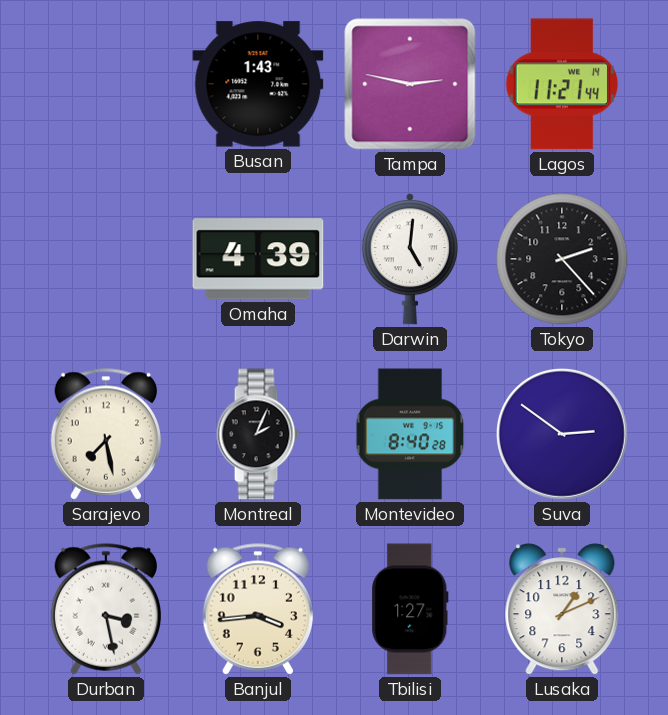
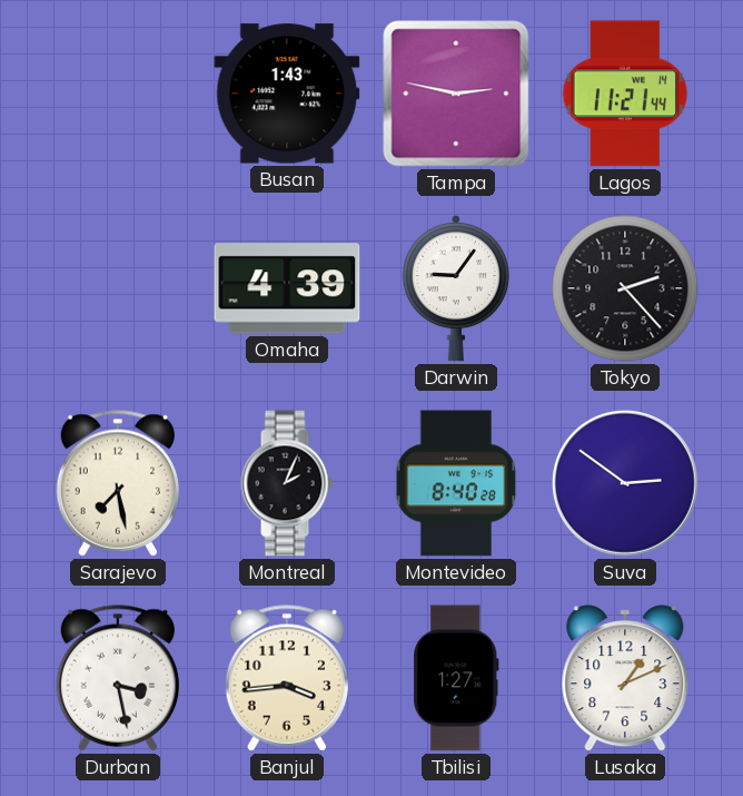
Darwin: 5:01 -> 9:06 (456, 288)
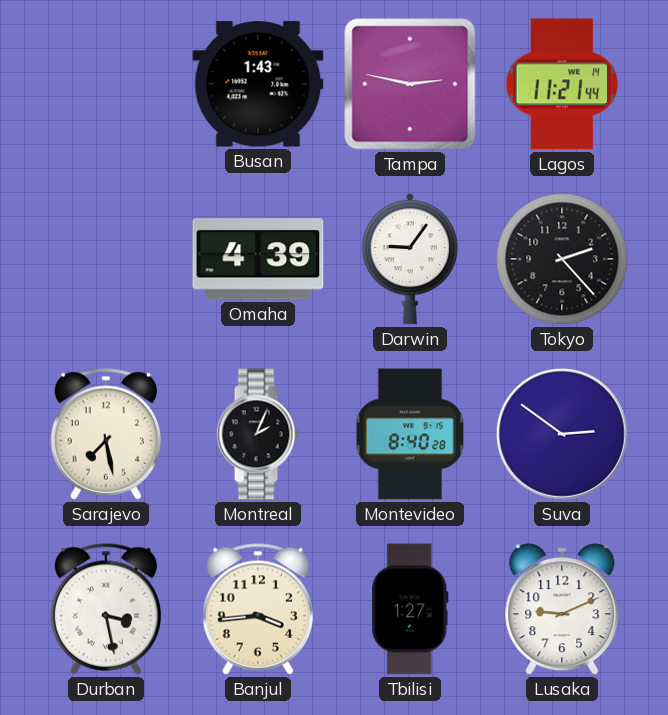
Lusaka: 1:11 -> 9:11 (562, 609)
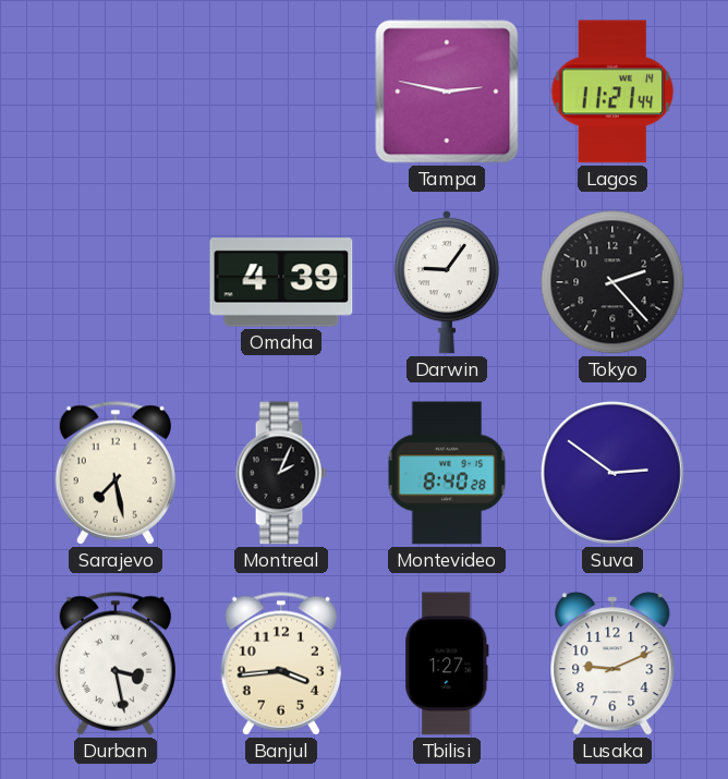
Busan: 1:43 -> none (258, 84)
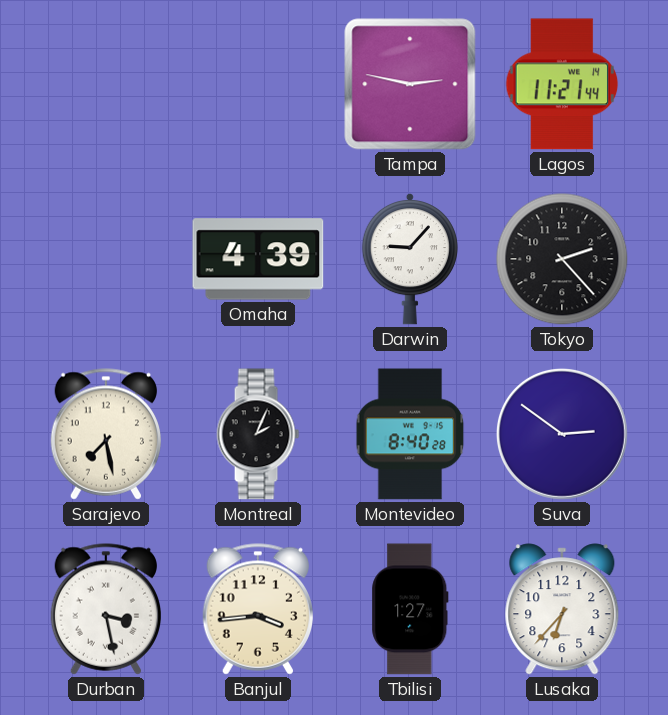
Darwin: 9:06 -> 9:07 (410, 259)
Lusaka: 9:11 -> 6:37 (562, 609)
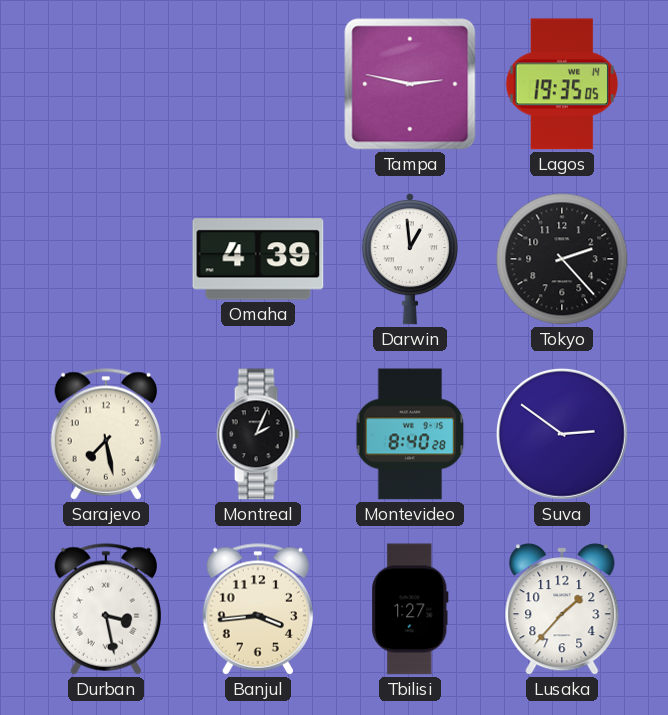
Lagos: 11:21 -> 19:35 (562, 84)
Darwin: 9:07 -> 12:59 (410, 259)
Lusaka: 6:37 -> 1:37 (562, 609)
